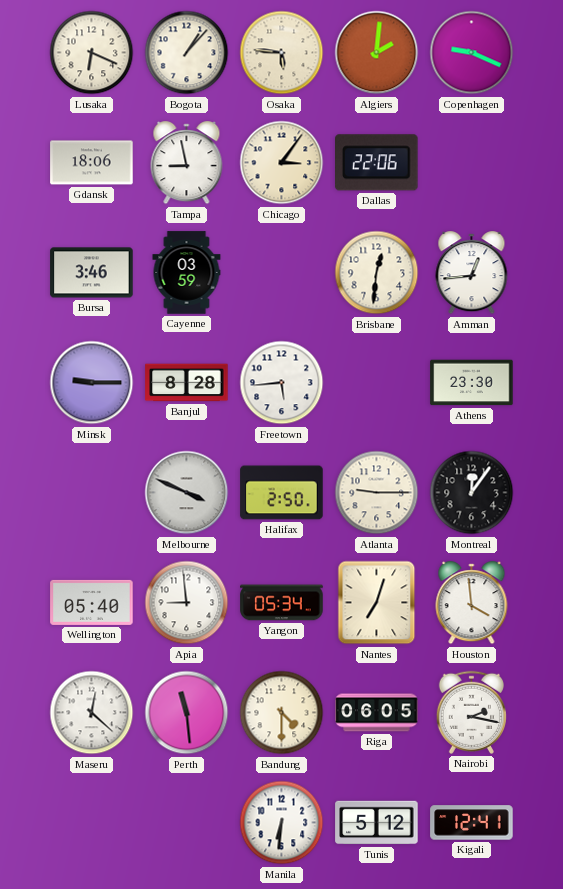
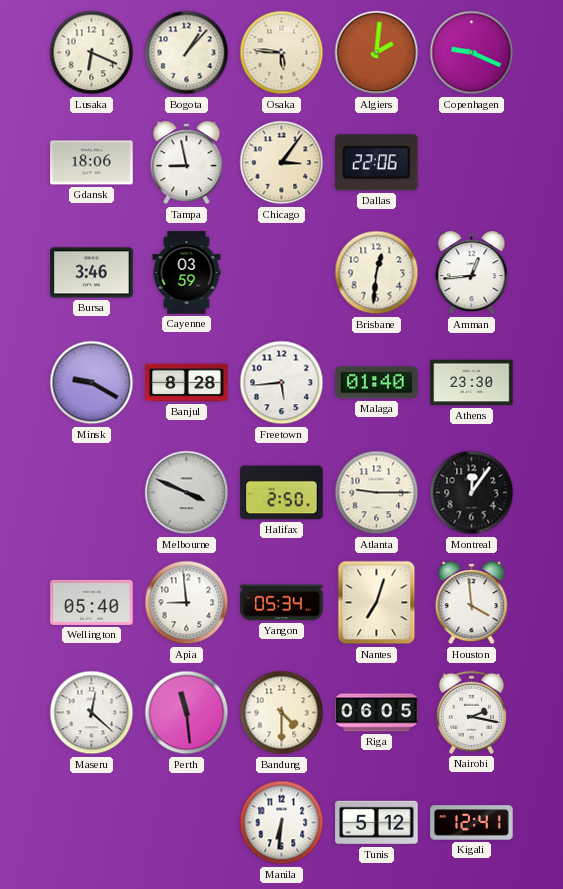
Minsk: 9:15 -> 9:20 (92, 383)
Malaga: none -> 01:40 (377, 383)
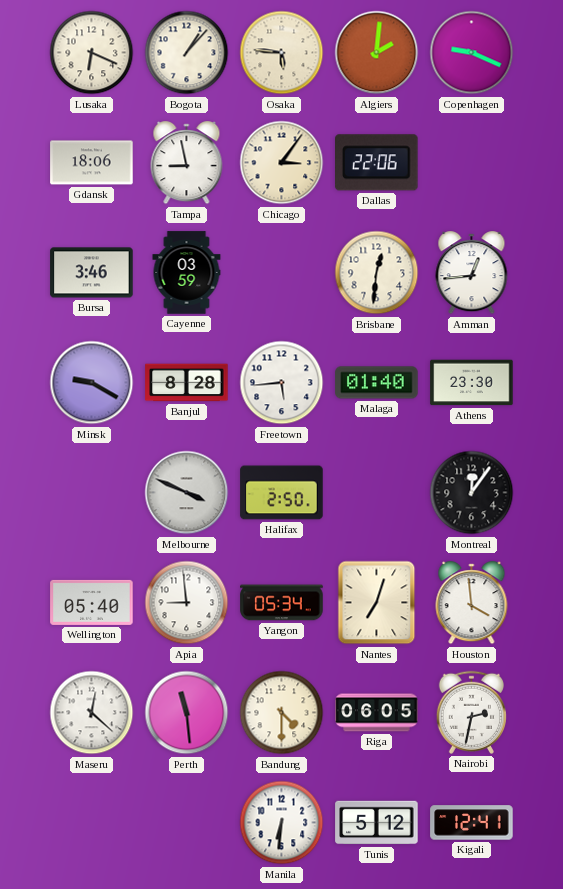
Atlanta: 9:15 -> none (377, 493)
Nairobi: 2:17 -> 2:32 (471, 712)
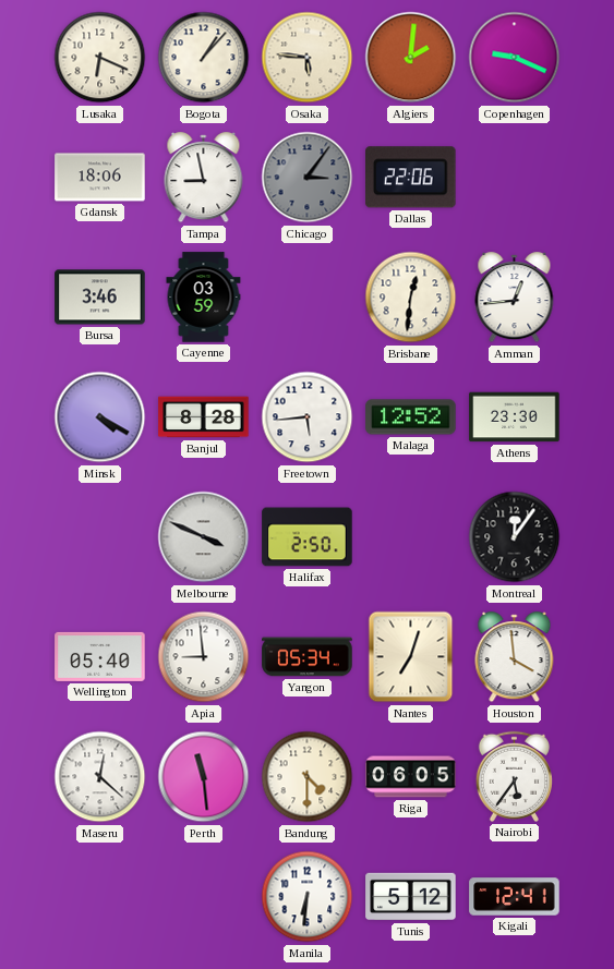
Chicago dial: cream -> grey (308, 178)
Minsk: 9:20 -> 4:20 (100, 417)
Malaga: 01:40 -> 12:52 (411, 417)
Nairobi: 2:32 -> 5:36 (514, 776)
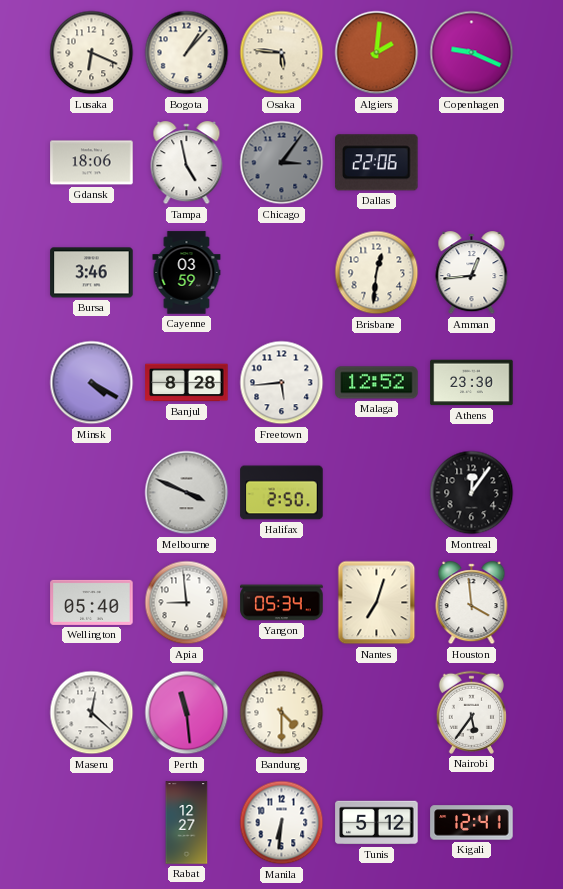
Tampa: 8:58 -> 4:58 (187, 163)
Riga: 06:05 -> none (411, 777)
Rabat: none -> 12:27 (187, 823)
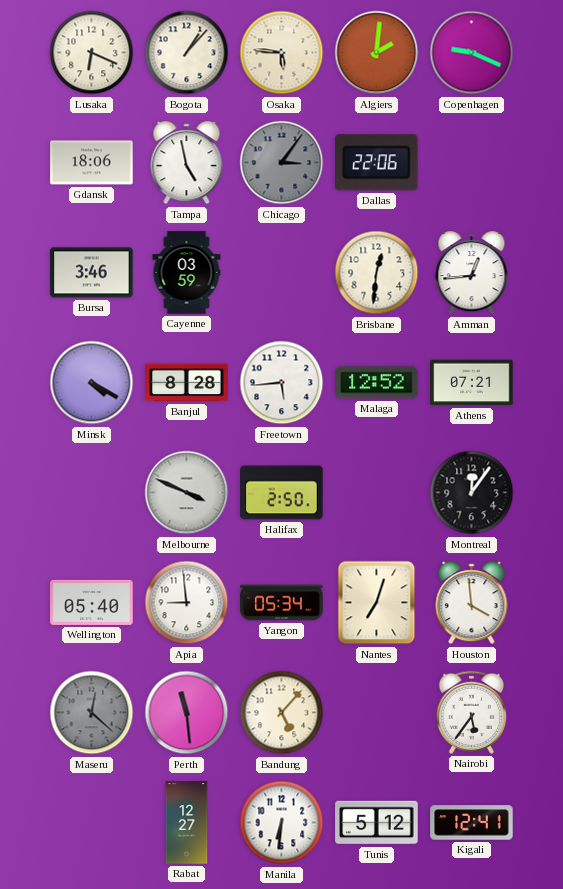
Athens: 23:30 -> 07:21 (472, 383)
Maseru dial: white -> grey (92, 713)
Bandung: 4:30 -> 5:07 (282, 713)
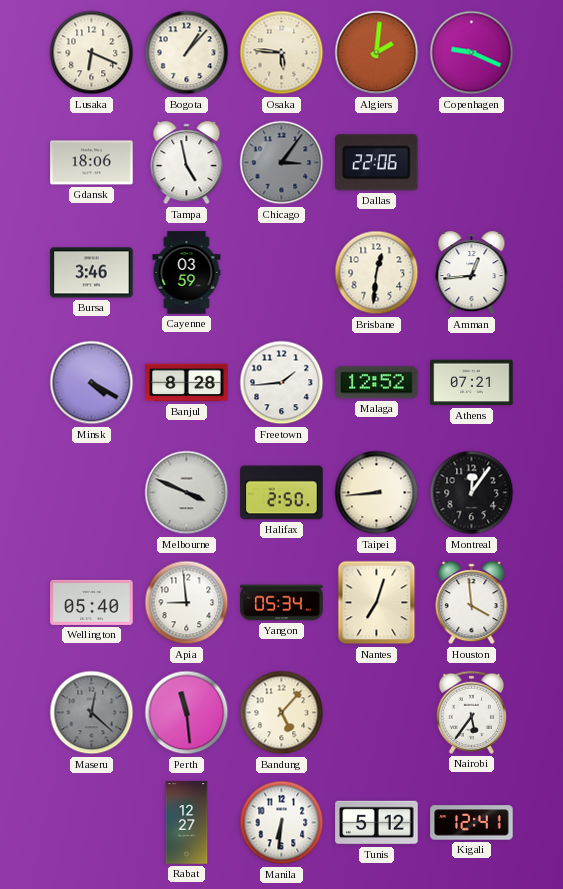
Freetown: 5:44 -> 1:44 (282, 383)
Taipei: none -> 8:44 (377, 493)
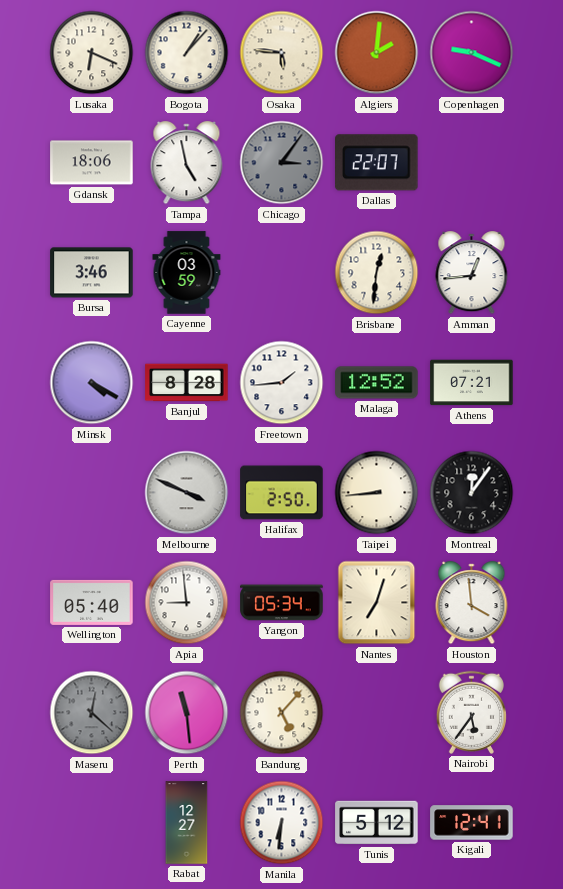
Dallas: 22:06 -> 22:07 (377, 163)
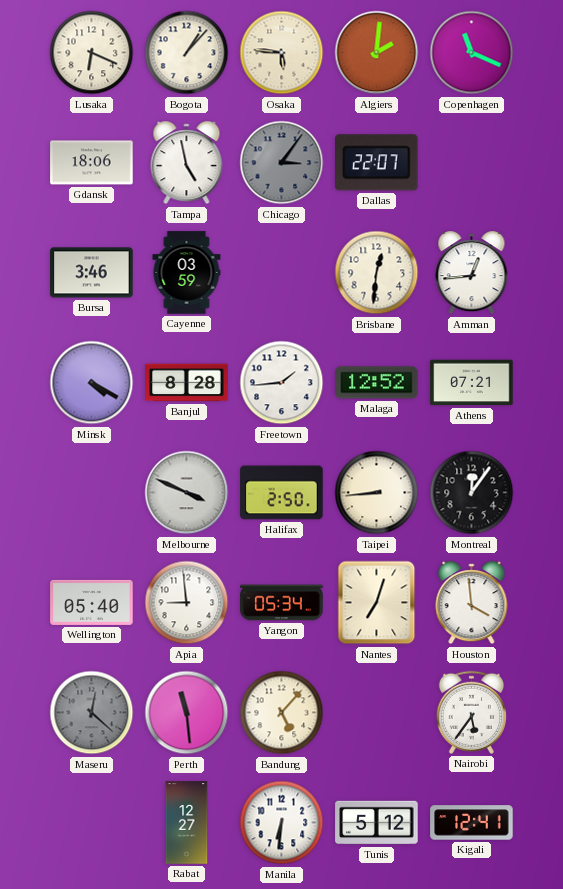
Copenhagen: 9:19 -> 11:19 (472, 53)
